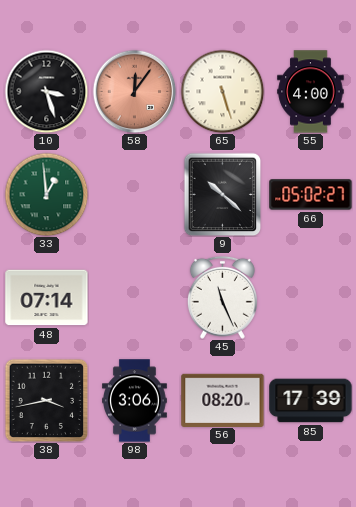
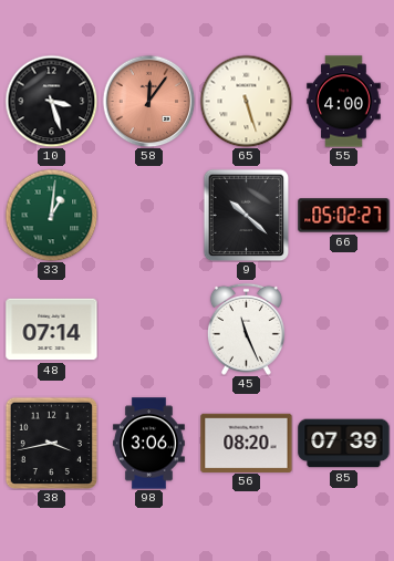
33: 12:59 -> 1:01 (51, 215)
85: 17:39 -> 07:39 (344, 444)
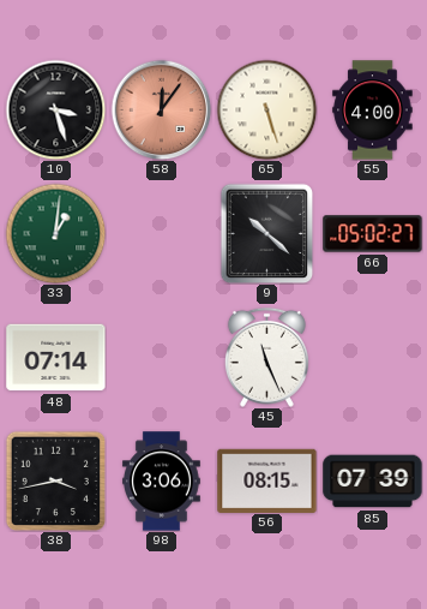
56: 08:20 -> 08:15 (267, 480)
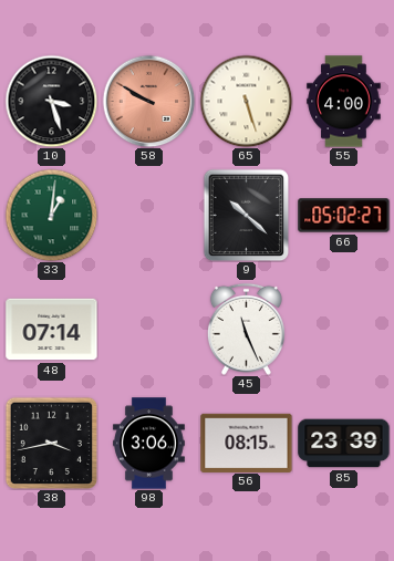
58: 12:06 -> 9:50 (148, 101)
85: 07:39 -> 23:39 (344, 444)
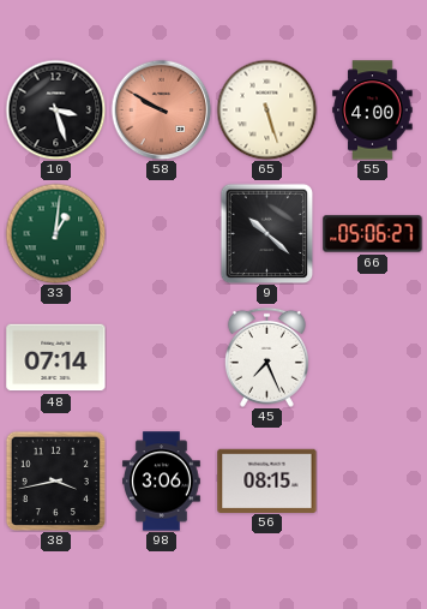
66: 05:02 -> 05:06 (373, 234)
45: 11:26 -> 7:26 (266, 357)
85: 23:39 -> none (344, 444)
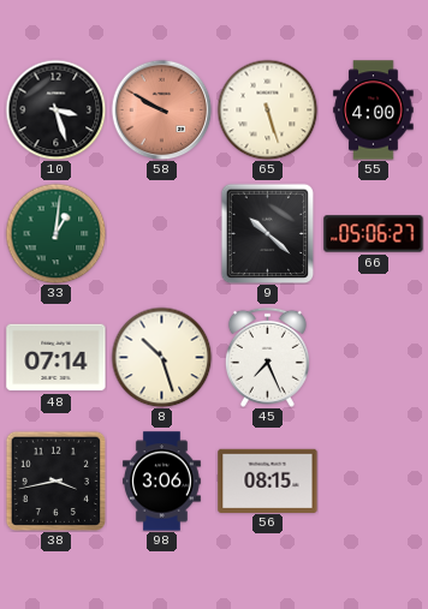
8: none -> 10:27 (161, 357)
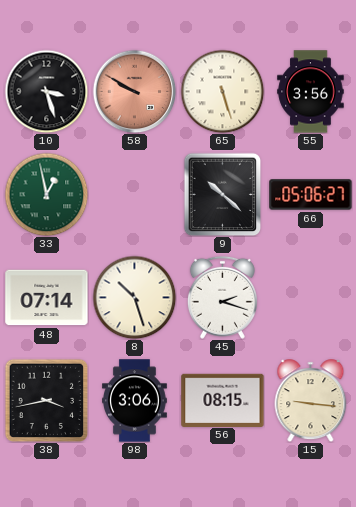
55: 4:00 -> 3:56 (311, 92)
33: 1:01 -> 12:58 (46, 194)
45: 7:26 -> 2:18 (222, 297)
15: none -> 9:16 (311, 401)
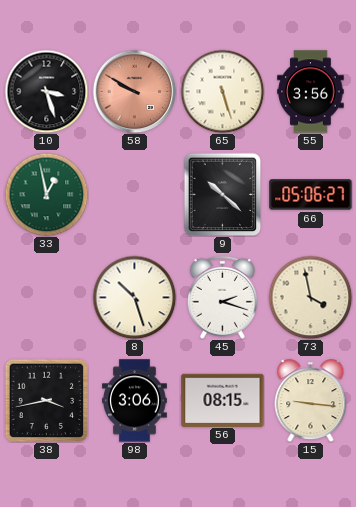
48: 07:14 -> none (47, 298)
73: none -> 3:58 (310, 297)
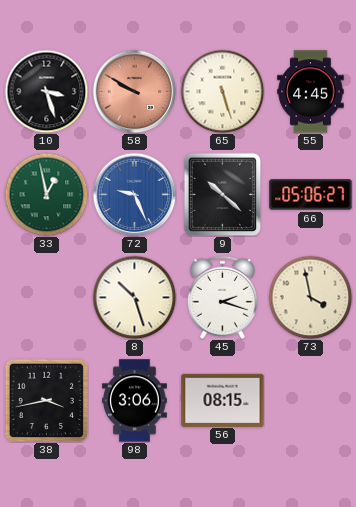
55: 3:56 -> 4:45 (311, 92)
72: none -> 9:26 (134, 194)
15: 9:16 -> none (311, 401)
